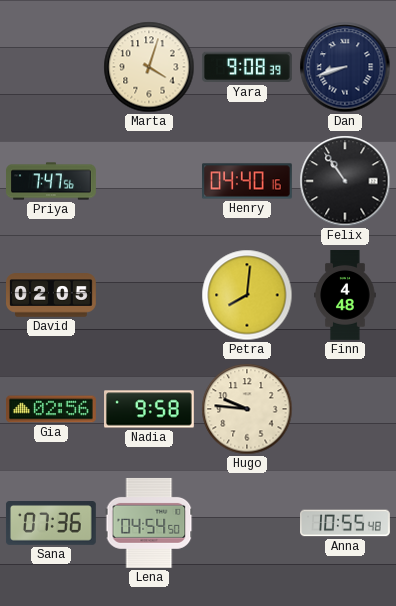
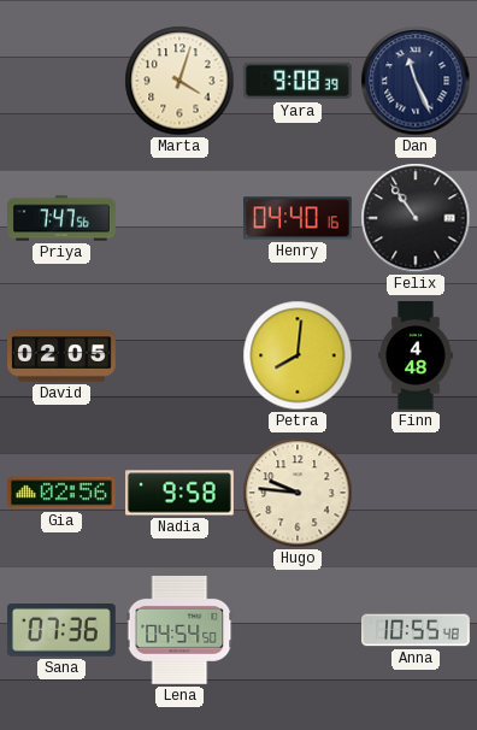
Dan: 8:42 -> 11:26 (416, 81)
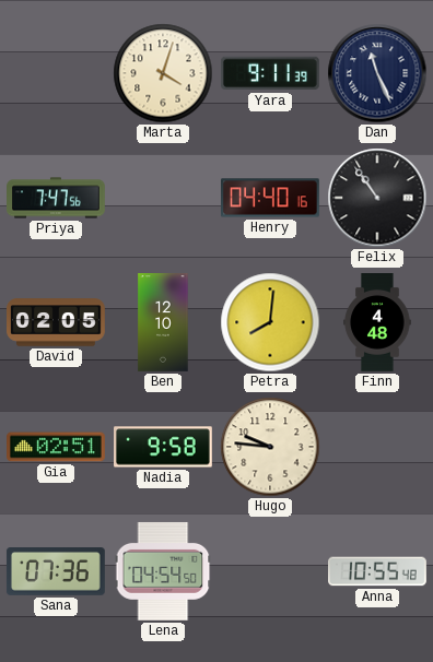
Yara: 9:08 -> 9:11 (270, 73)
Ben: none -> 12:10 (163, 323)
Gia: 02:56 -> 02:51 (57, 447)
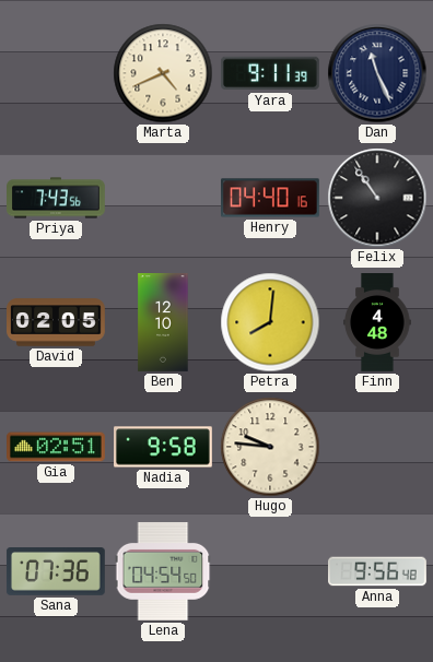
Marta: 4:03 -> 4:41 (163, 73)
Priya: 7:47 -> 7:43 (57, 198)
Anna: 10:55 -> 9:56 (378, 571)
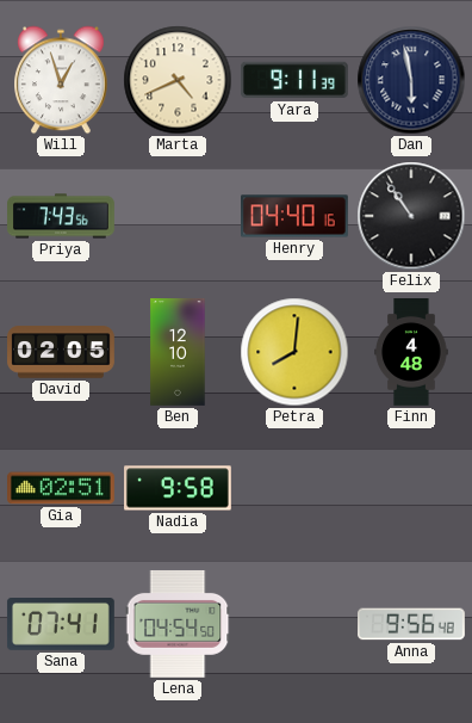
Will: none -> 12:57 (62, 80)
Dan: 11:26 -> 5:58 (411, 80)
Hugo: 9:46 -> none (270, 447)
Sana: 07:36 -> 07:41 (61, 625)
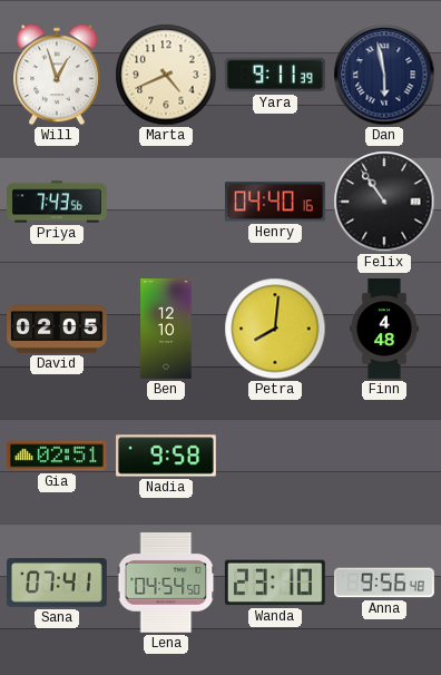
Wanda: none -> 23:10 (275, 583)
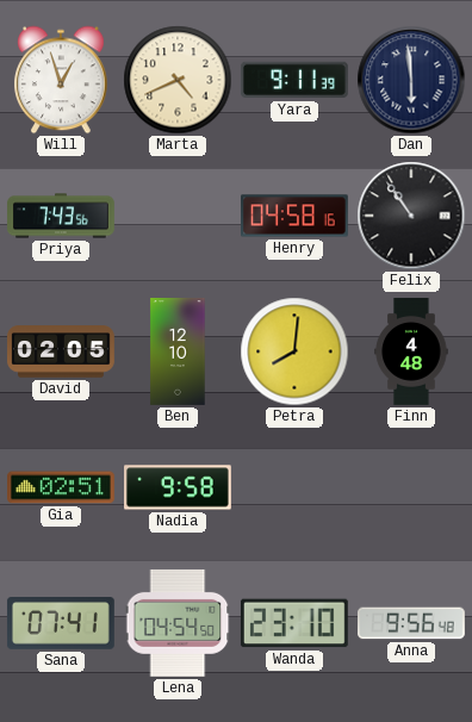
Dan: 5:58 -> 5:59 (411, 80)
Henry: 04:40 -> 04:58 (296, 216)
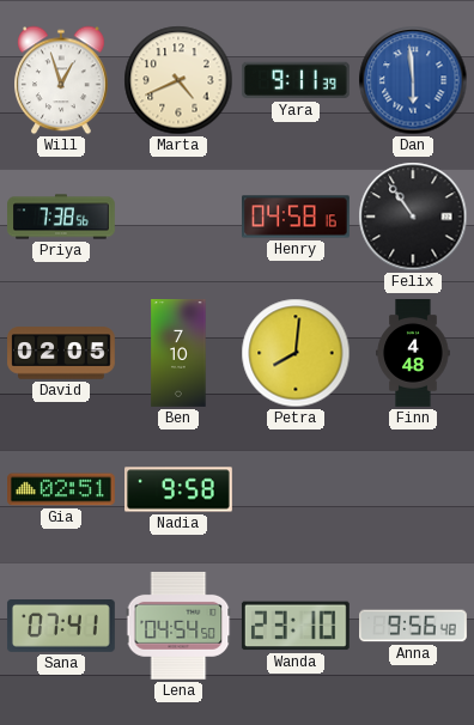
Dan dial: navy -> blue (413, 80)
Priya: 7:43 -> 7:38 (62, 217)
Ben: 12:10 -> 7:10 (178, 354)
